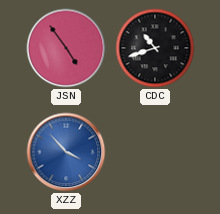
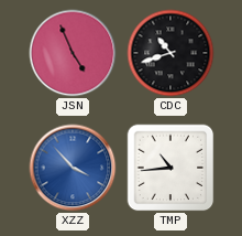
JSN: 4:54 -> 4:56 (73, 53)
TMP: none -> 10:44 (170, 168)
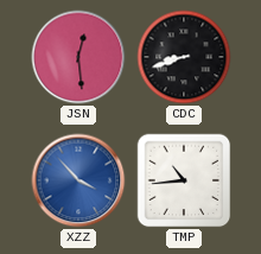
JSN: 4:56 -> 12:29 (78, 57)
CDC: 10:42 -> 8:42 (184, 57)
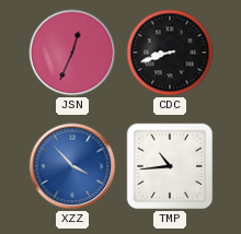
JSN: 12:29 -> 12:34 (72, 52)
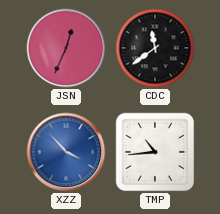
CDC: 8:42 -> 11:39 (155, 48)
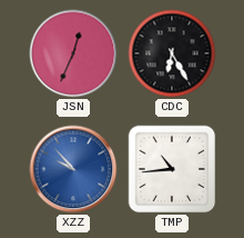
CDC: 11:39 -> 6:25 (172, 53)
XZZ: 3:53 -> 9:53 (73, 169)
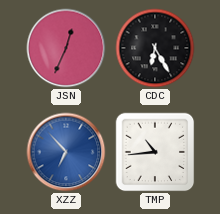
XZZ: 9:53 -> 6:53 (66, 152)
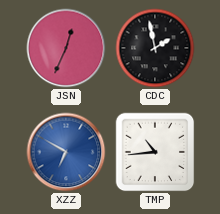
CDC: 6:25 -> 1:58 (155, 48)
XZZ: 6:53 -> 6:50 (66, 152)
